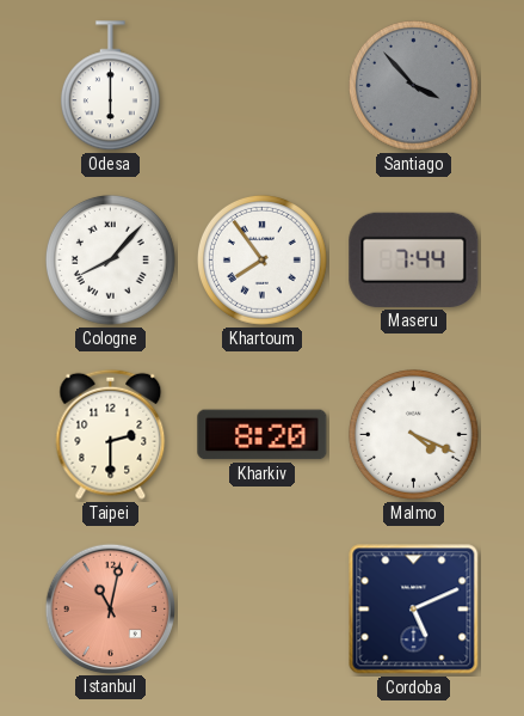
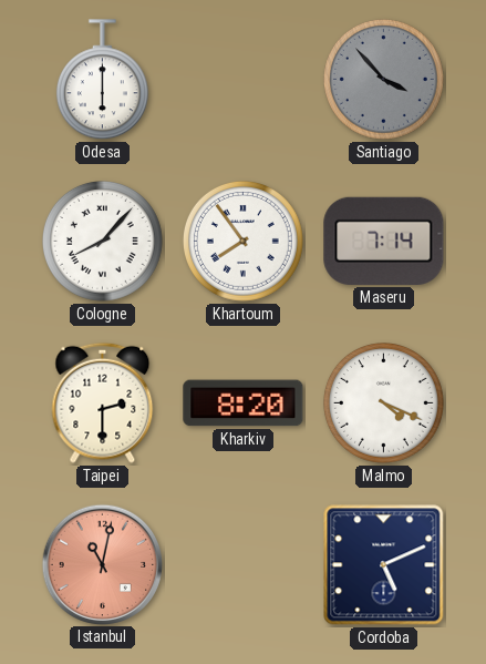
Maseru: 7:44 -> 7:14 (384, 241)
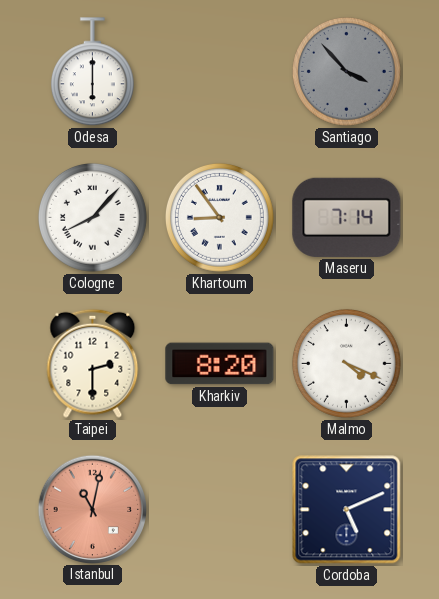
Khartoum: 7:54 -> 8:54 (219, 217)
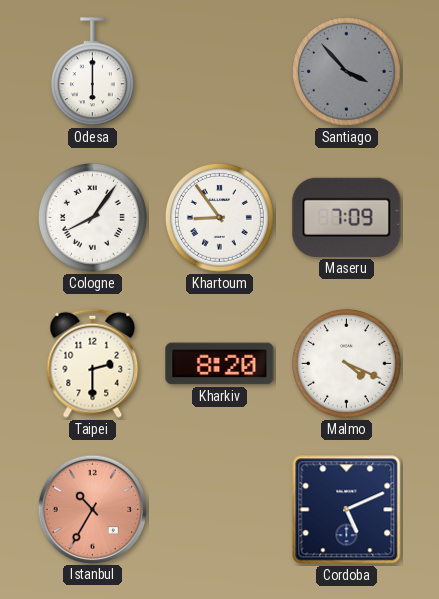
Cologne: 8:07 -> 8:06 (92, 217)
Maseru: 7:14 -> 7:09 (347, 217)
Istanbul: 11:02 -> 10:35 (92, 509)
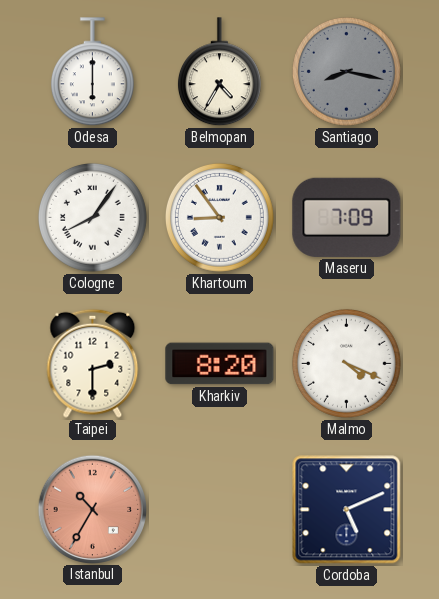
Belmopan: none -> 4:35 (219, 72)
Santiago: 3:53 -> 8:17 (346, 71)
